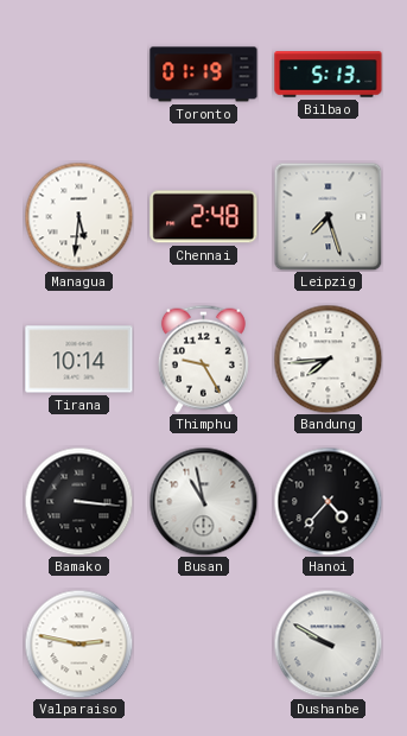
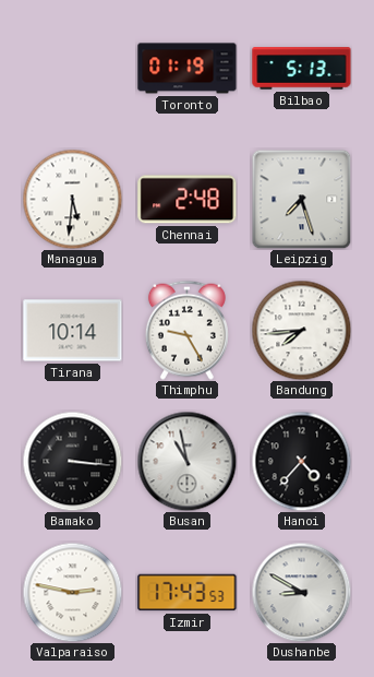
Izmir: none -> 17:43 (188, 593)
Dushanbe: 9:50 -> 8:50 (301, 592)
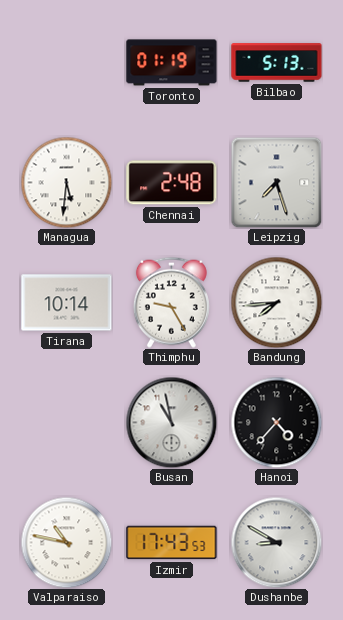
Bamako: 3:16 -> none (72, 461)
Valparaiso: 2:47 -> 10:47 (66, 542)
